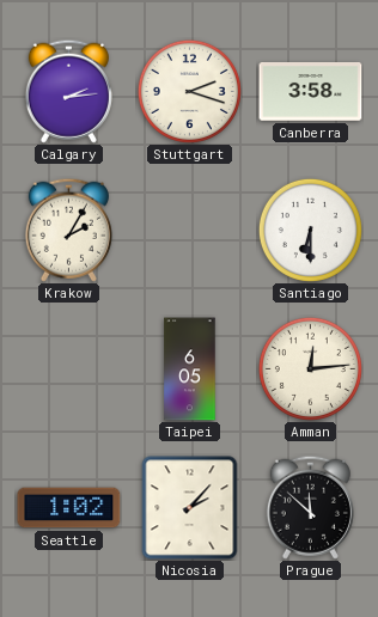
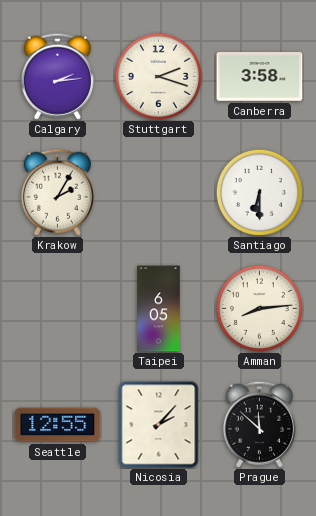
Amman: 12:14 -> 8:14 (259, 308)
Seattle: 1:02 -> 12:55 (58, 425)
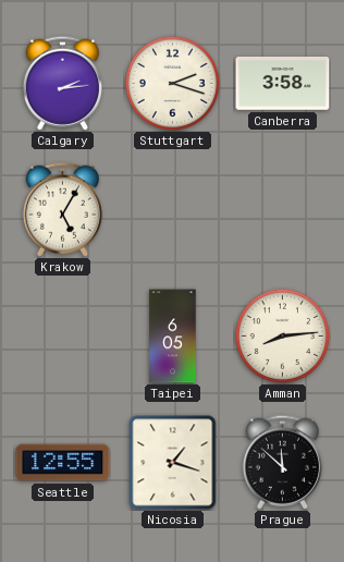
Krakow: 2:05 -> 5:05 (62, 209)
Santiago: 6:30 -> none (259, 192)
Nicosia: 2:07 -> 1:18 (173, 463)
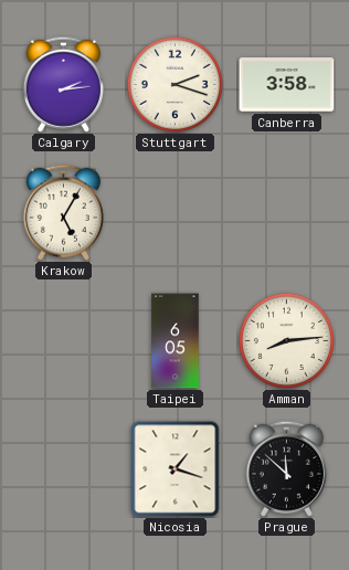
Seattle: 12:55 -> none (63, 463)
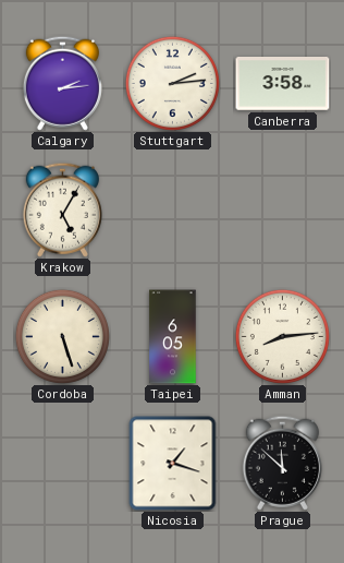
Stuttgart: 2:18 -> 2:14 (172, 83)
Cordoba: none -> 5:27 (62, 336)
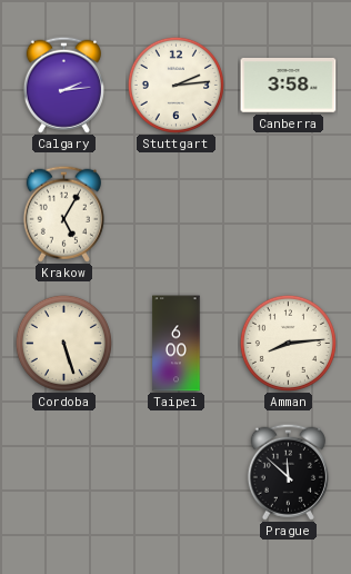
Taipei: 6:05 -> 6:00 (177, 344)
Nicosia: 1:18 -> none (173, 464)
